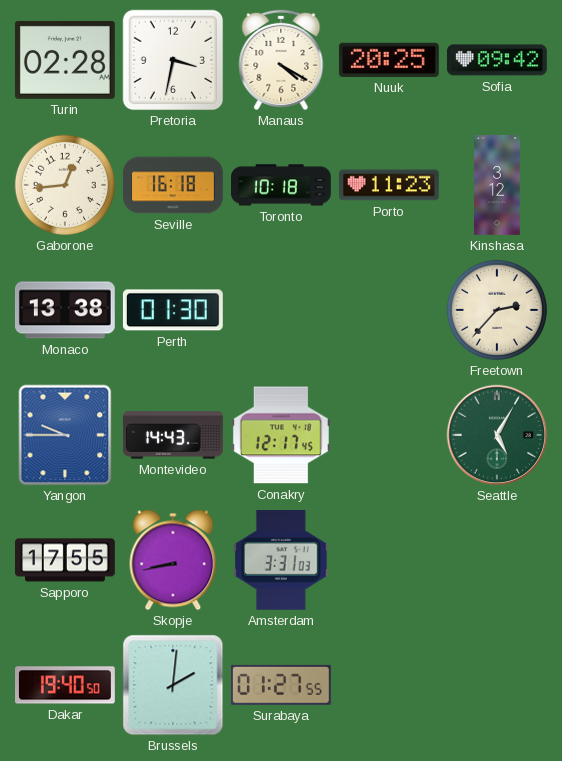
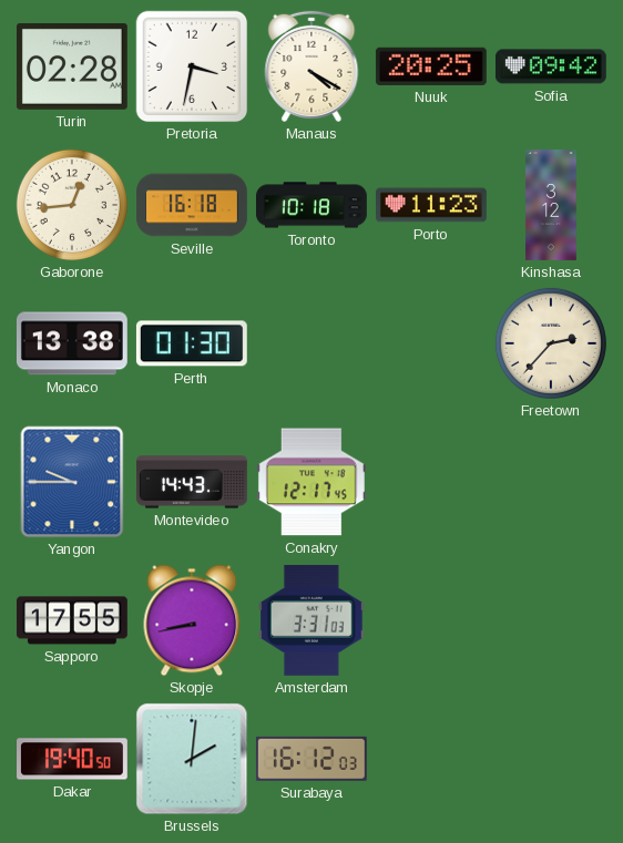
Seattle: 5:05 -> none (497, 435)
Surabaya: 01:27 -> 16:12 (311, 759)
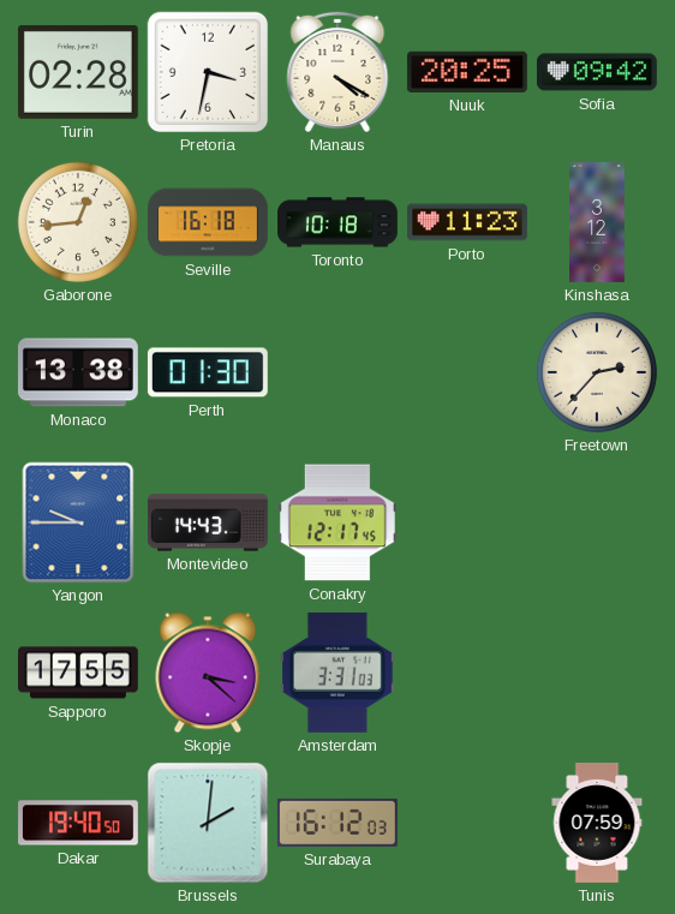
Skopje: 8:43 -> 3:22 (208, 673)
Tunis: none -> 07:59 (597, 824)
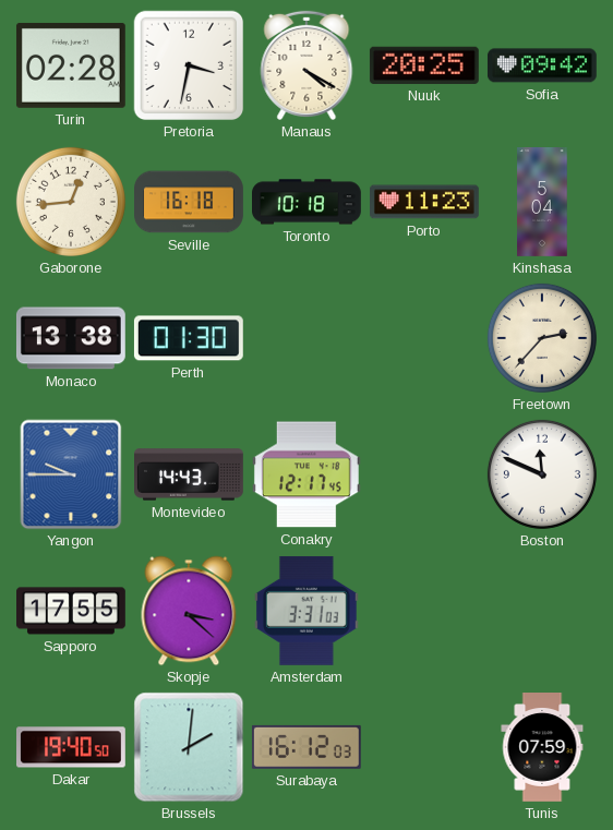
Kinshasa: 3:12 -> 5:04 (542, 203)
Boston: none -> 11:49 (542, 474)
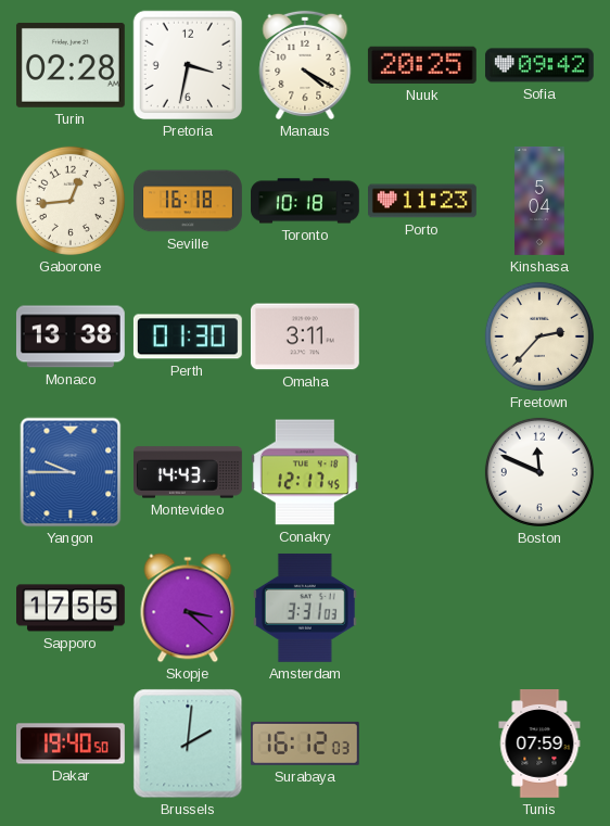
Omaha: none -> 3:11 (305, 336)
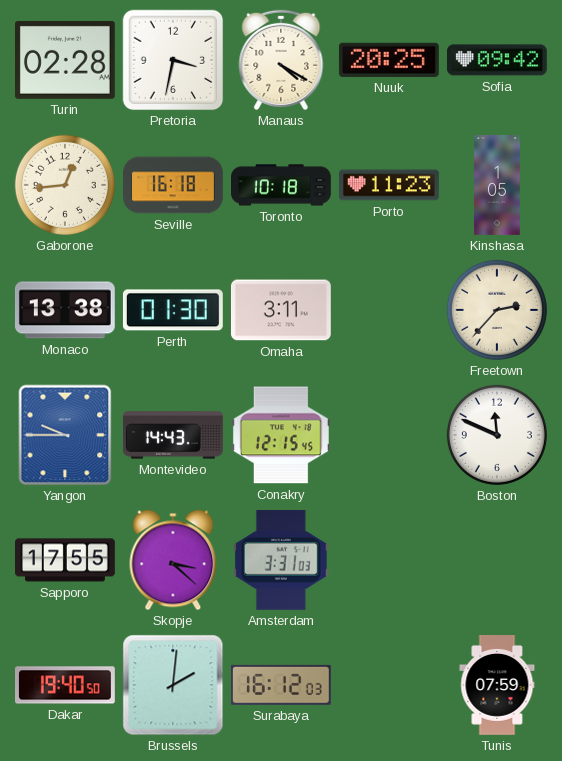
Kinshasa: 5:04 -> 1:05 (497, 186)
Conakry: 12:17 -> 12:15 (281, 435)
